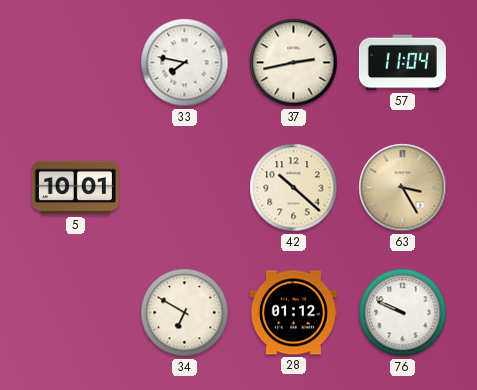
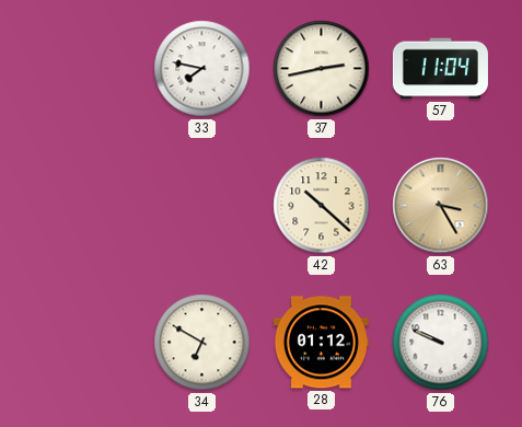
5: 10:01 -> none (75, 188)
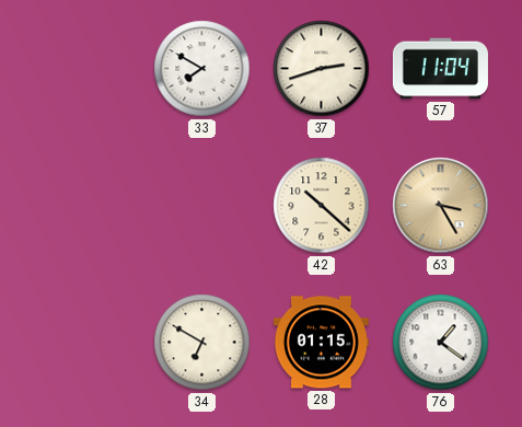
33: 7:47 -> 7:50 (202, 69)
37: 2:43 -> 2:42 (322, 69)
28: 01:12 -> 01:15 (321, 343)
76: 9:49 -> 1:21 (441, 343)
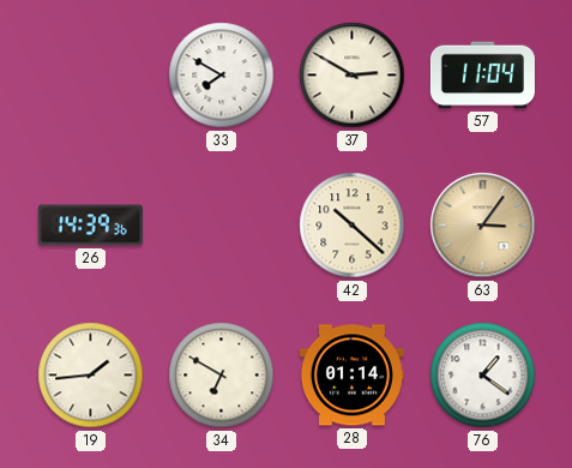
37: 2:42 -> 2:50 (353, 76)
26: none -> 14:39 (90, 226)
63: 3:25 -> 3:06 (483, 226)
19: none -> 1:44 (91, 376)
28: 01:15 -> 01:14 (351, 376)
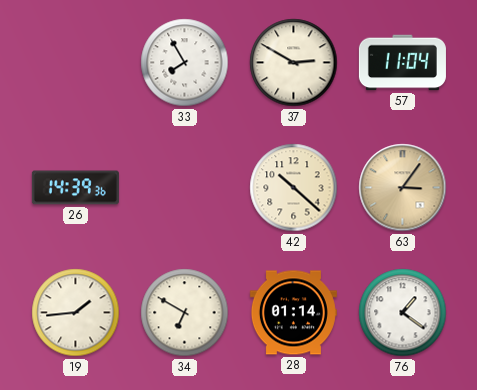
33: 7:50 -> 7:55 (185, 63)
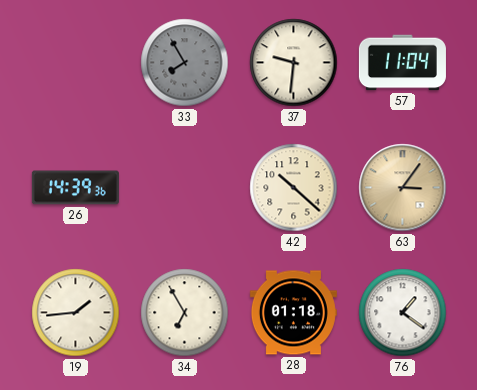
33 dial: white -> grey (185, 63)
37: 2:50 -> 9:31 (294, 63)
34: 6:50 -> 6:55 (185, 313)
28: 01:14 -> 01:18 (293, 313)
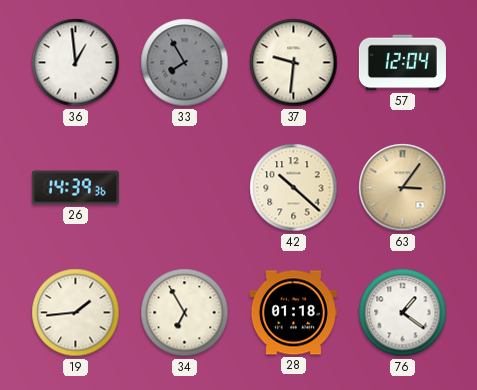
36: none -> 12:59 (76, 63)
57: 11:04 -> 12:04 (402, 63)
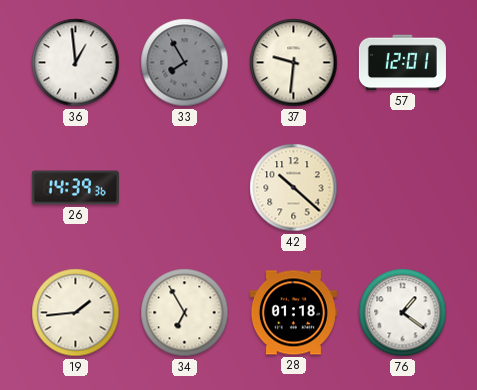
57: 12:04 -> 12:01 (402, 63)
63: 3:06 -> none (403, 188)
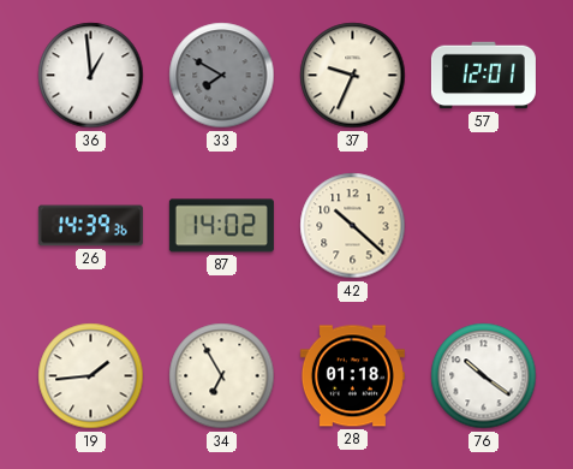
33: 7:55 -> 7:50 (222, 76)
37: 9:31 -> 9:34 (353, 76)
87: none -> 14:02 (221, 226)
76: 1:21 -> 10:21 (484, 376)
